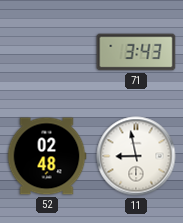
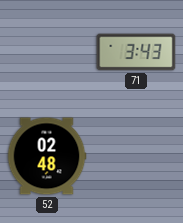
11: 8:58 -> none (136, 156)
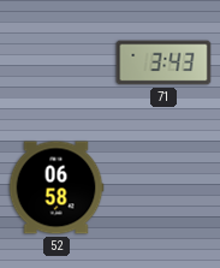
52: 02:48 -> 06:58 (57, 187)
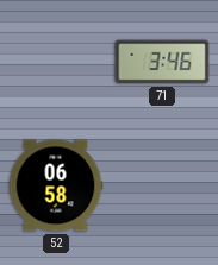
71: 3:43 -> 3:46 (162, 62)
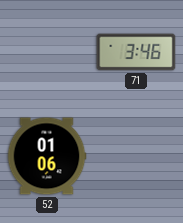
52: 06:58 -> 01:06 (47, 156)
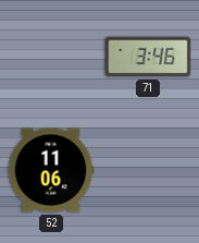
52: 01:06 -> 11:06 (51, 170)
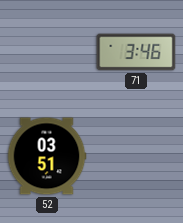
52: 11:06 -> 03:51 (47, 156)
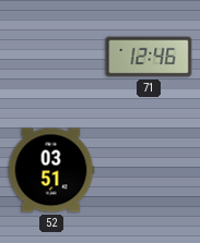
71: 3:46 -> 12:46 (149, 57)
